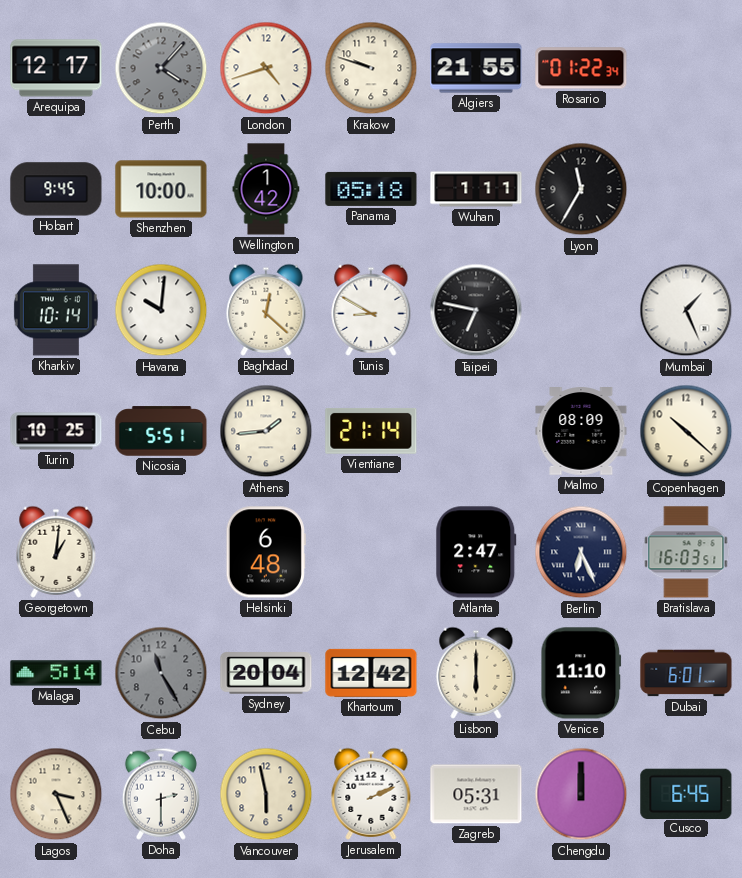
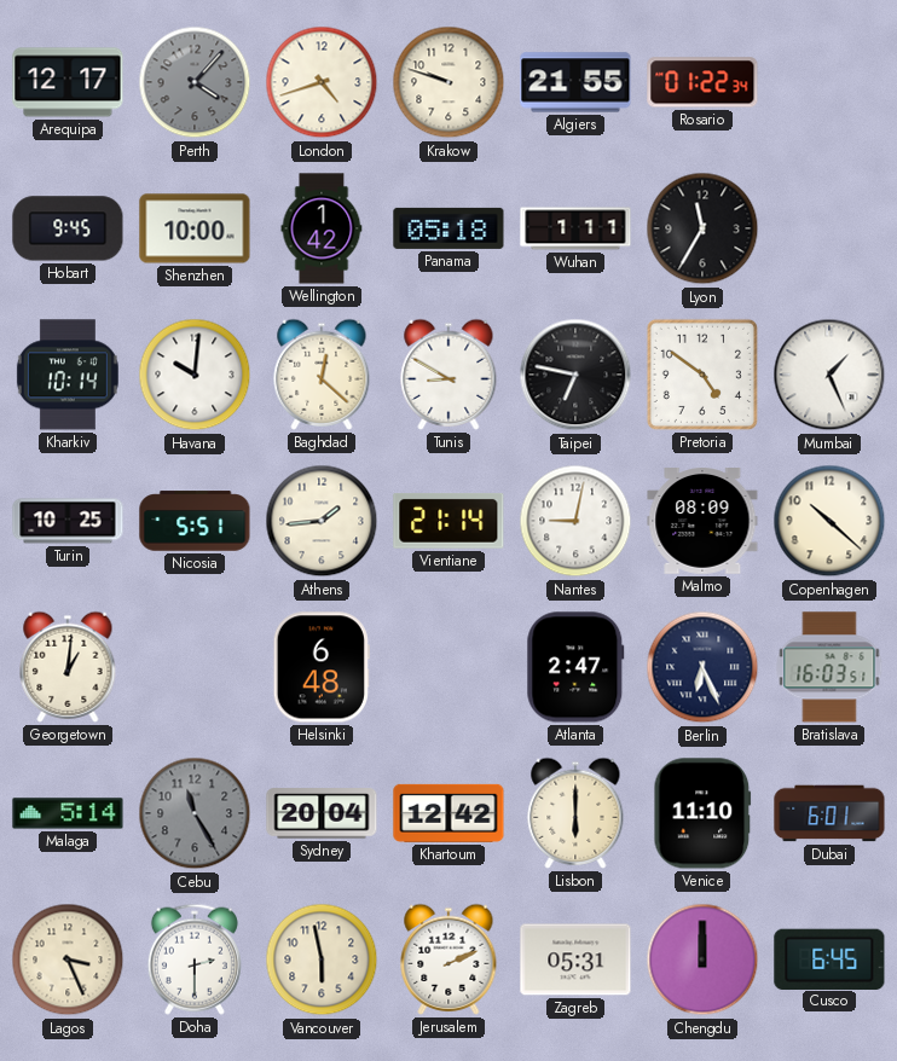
Pretoria: none -> 4:51 (702, 375)
Nantes: none -> 9:02 (575, 521)
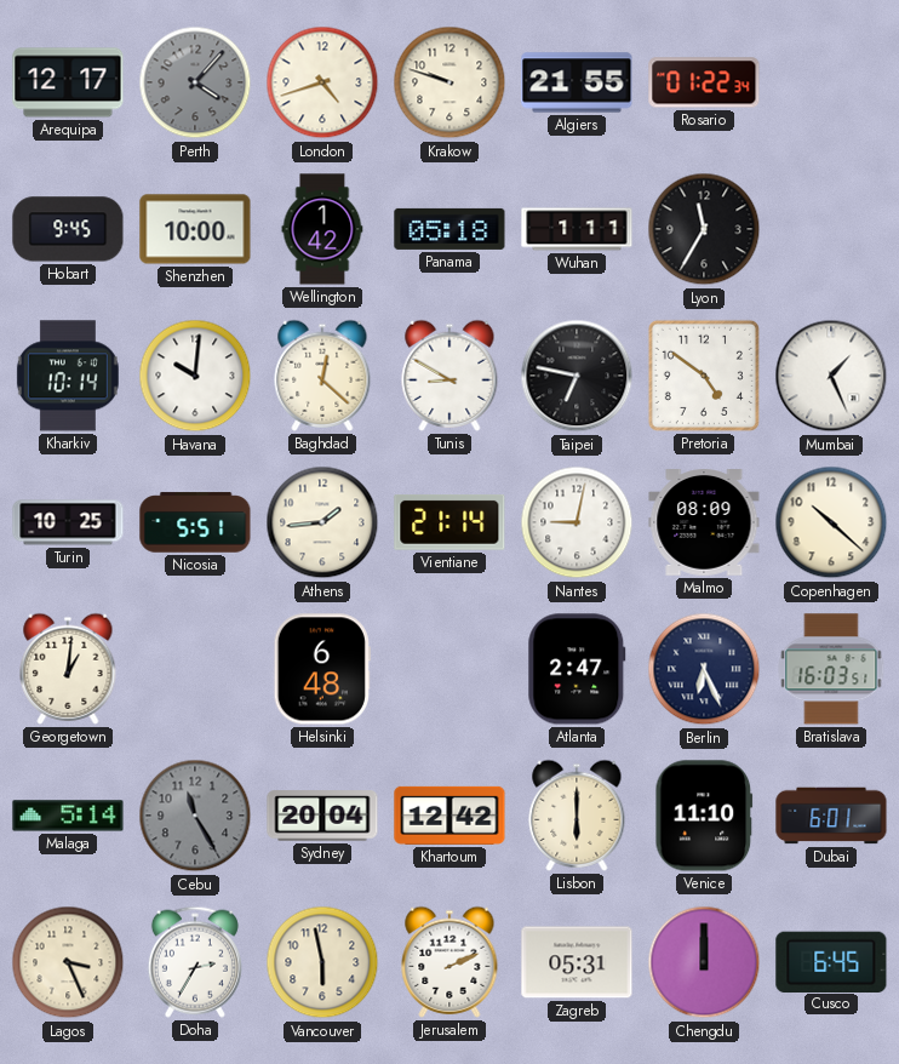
Doha: 2:30 -> 2:35 (195, 962)
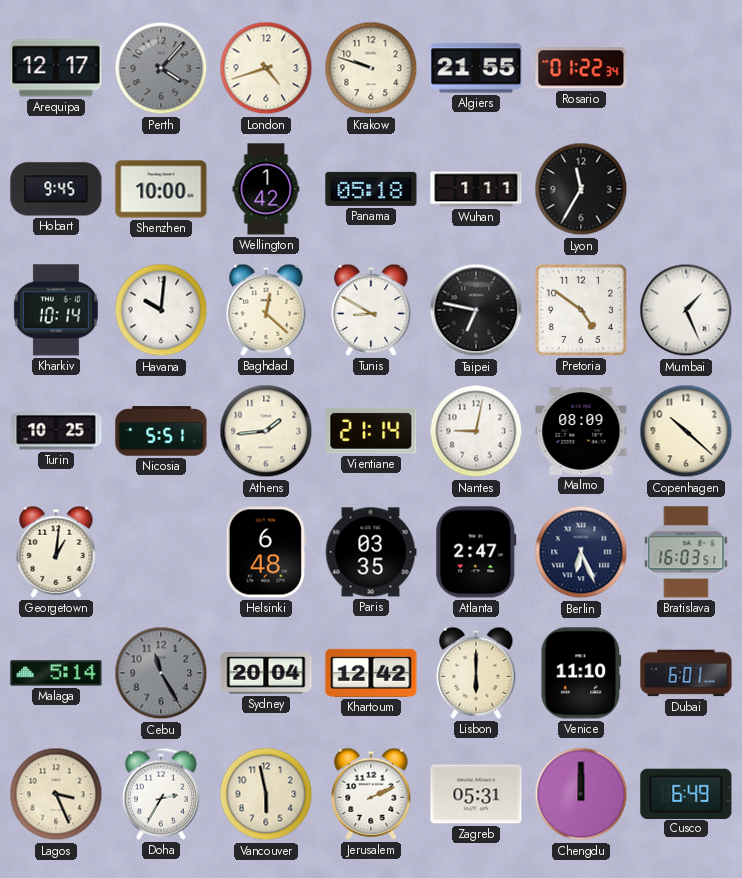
Paris: none -> 03:35 (371, 552)
Cusco: 6:45 -> 6:49 (686, 793)
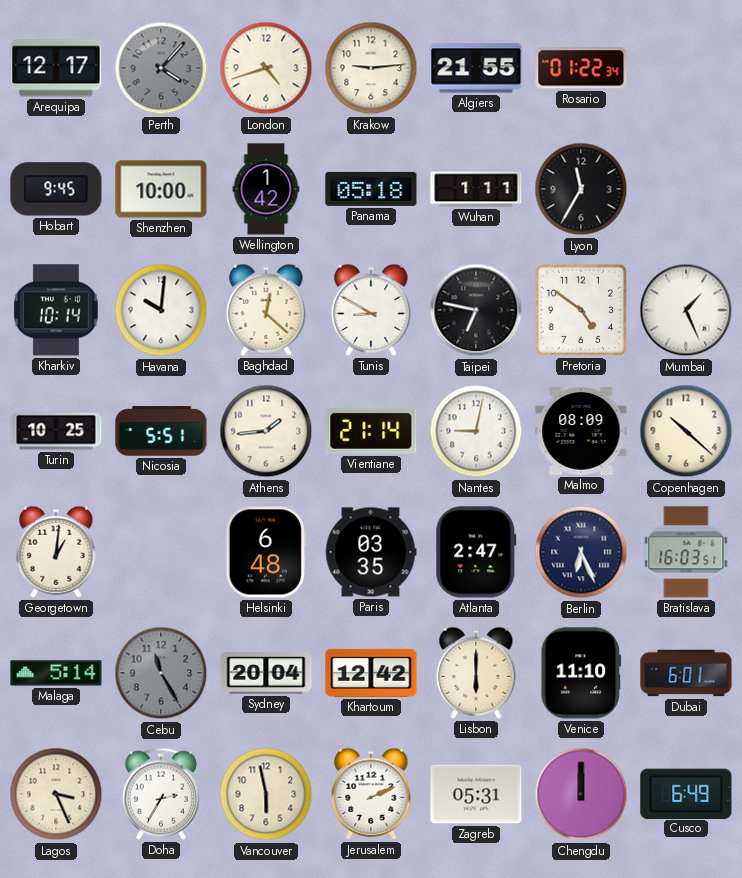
Krakow: 9:48 -> 9:14 (371, 68)
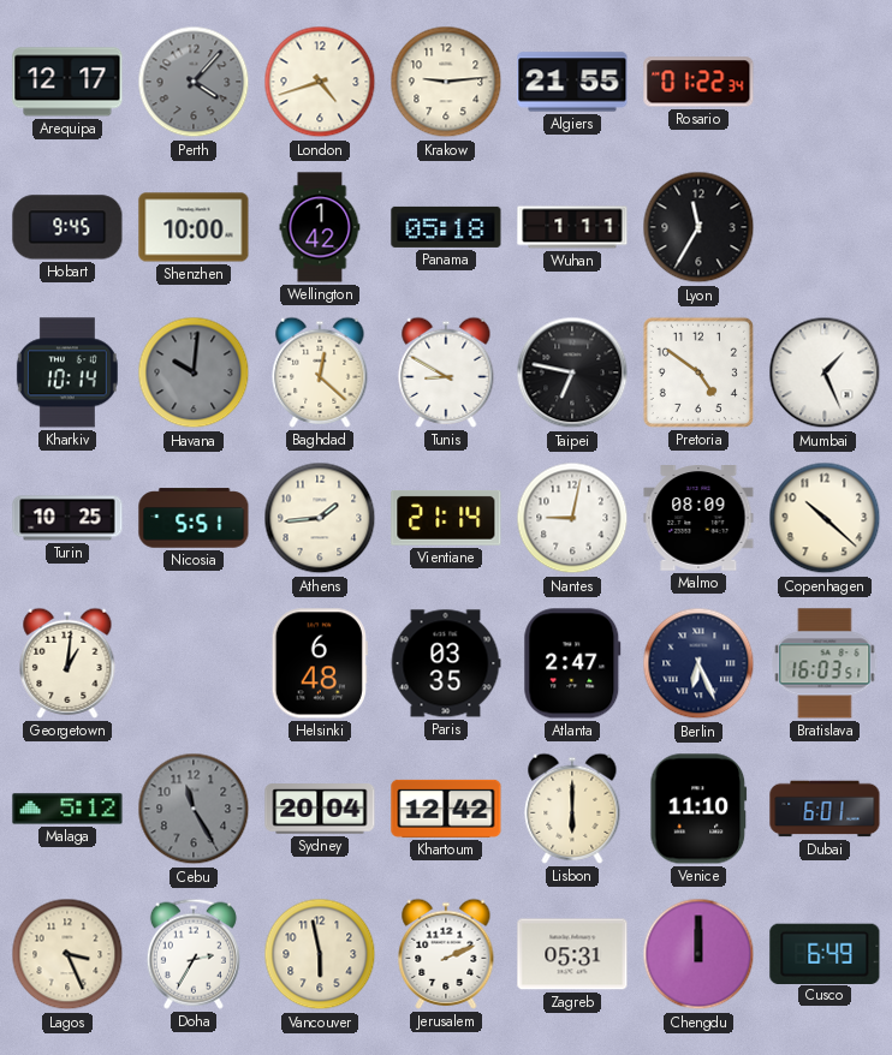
Havana dial: white -> grey (194, 372)
Malaga: 5:14 -> 5:12 (67, 809)
